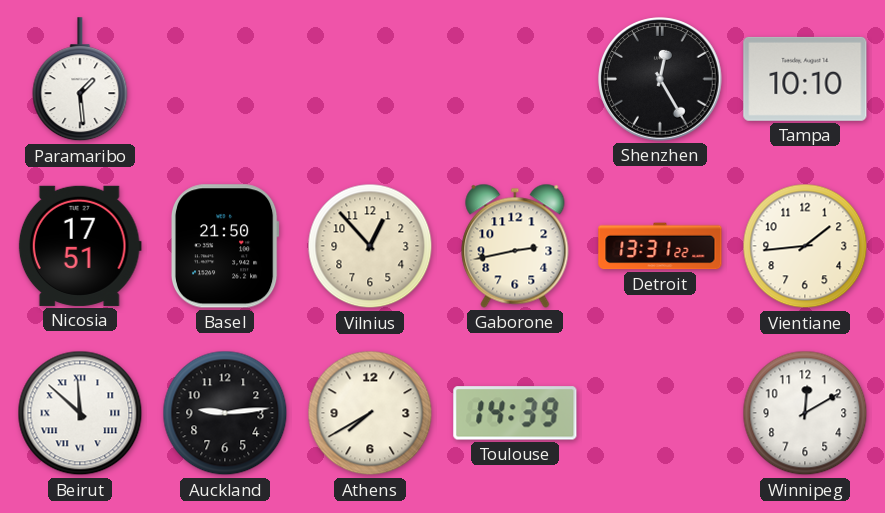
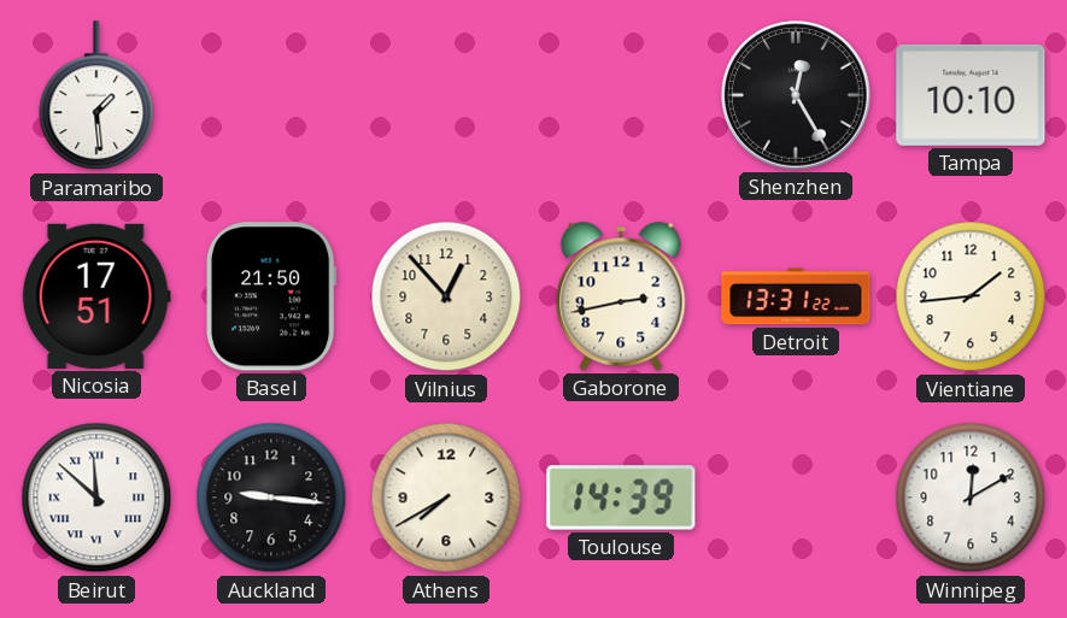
Auckland: 9:14 -> 9:16 (271, 498)
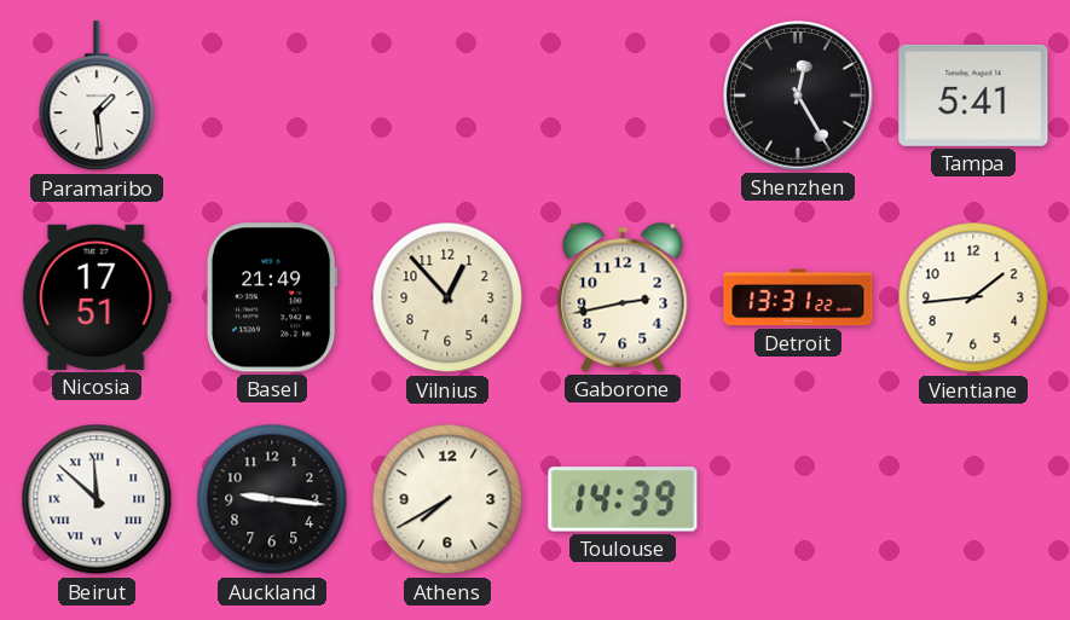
Tampa: 10:10 -> 5:41 (973, 95)
Basel: 21:50 -> 21:49 (272, 297)
Winnipeg: 12:10 -> none (971, 498)
